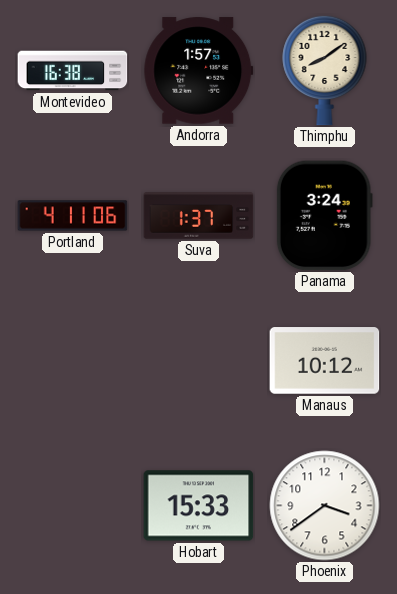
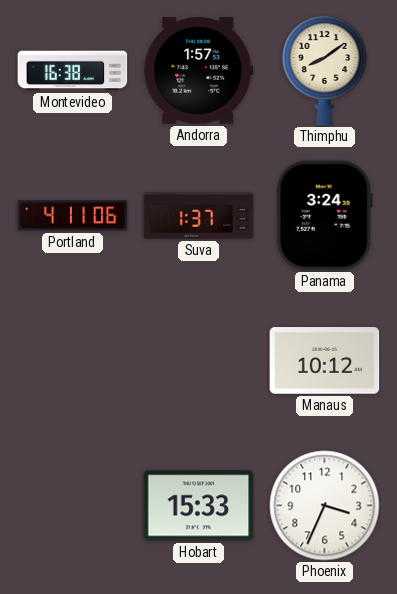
Phoenix: 3:39 -> 3:34 (325, 506)
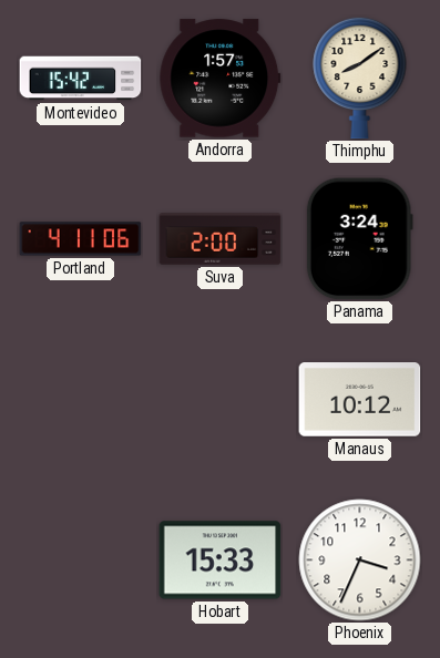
Montevideo: 16:38 -> 15:42 (81, 79)
Suva: 1:37 -> 2:00 (221, 239)
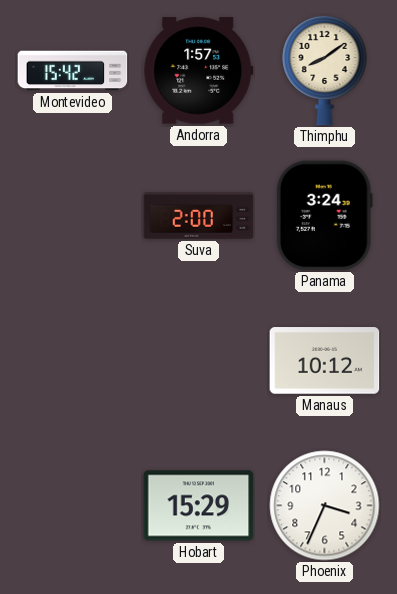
Portland: 4:11 -> none (81, 239)
Hobart: 15:33 -> 15:29 (199, 506)
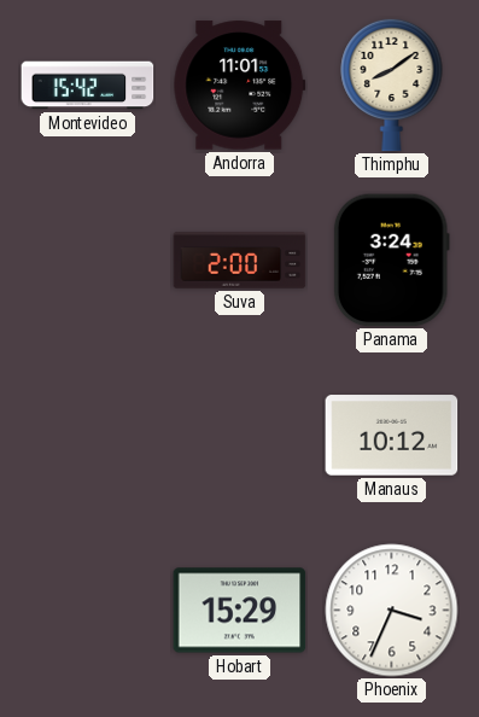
Andorra: 1:57 -> 11:01 (240, 86)
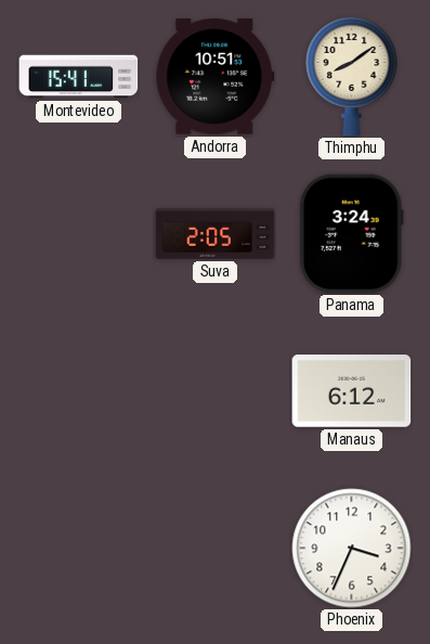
Montevideo: 15:42 -> 15:41 (79, 77)
Andorra: 11:01 -> 10:51 (216, 77)
Suva: 2:00 -> 2:05 (216, 234)
Manaus: 10:12 -> 6:12 (352, 391)
Hobart: 15:29 -> none (240, 611)
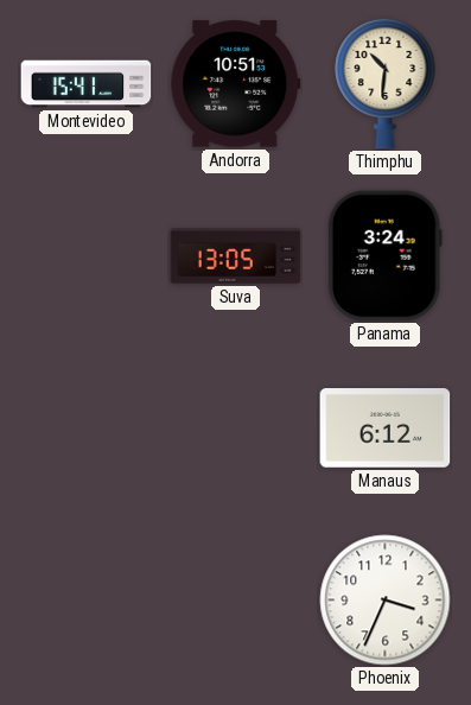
Thimphu: 8:09 -> 10:31 (386, 83)
Suva: 2:05 -> 13:05 (236, 256)
